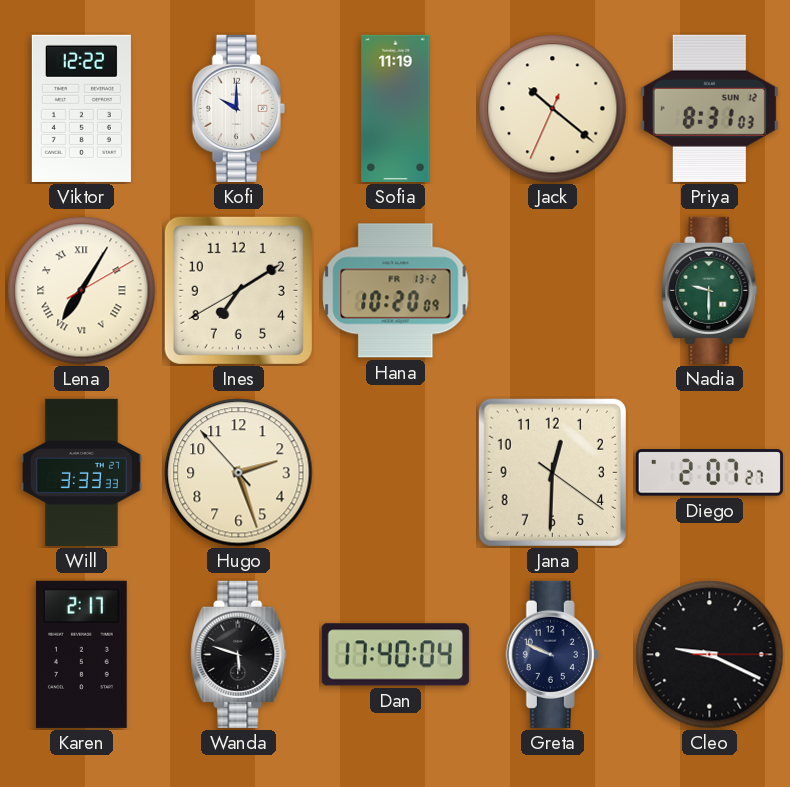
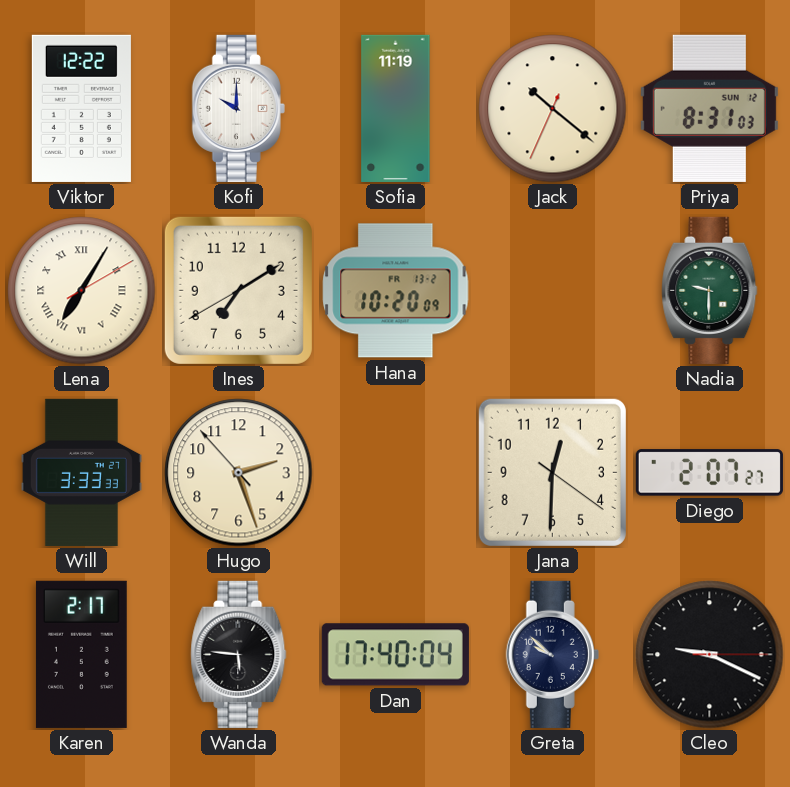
Wanda: 5:48 -> 5:46 (239, 654)
Greta: 9:49 -> 9:52 (552, 654)
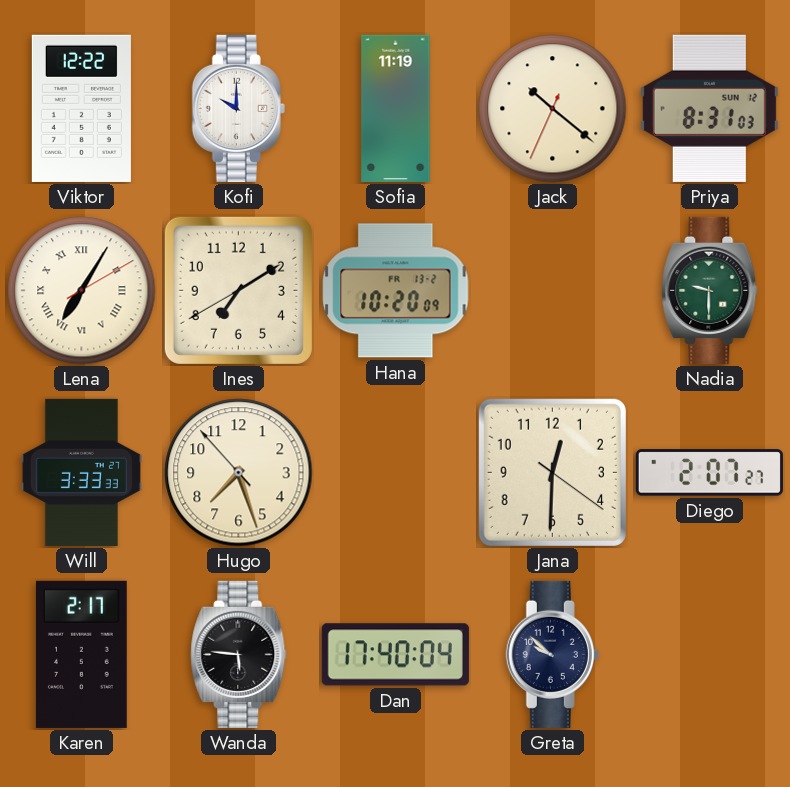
Hugo: 2:26 -> 7:26 (239, 473)
Cleo: 9:19 -> none (710, 655)
